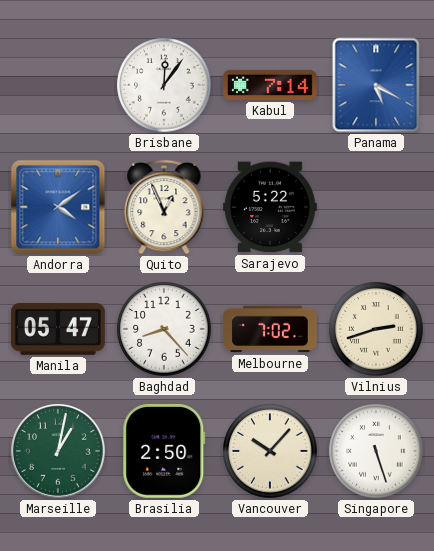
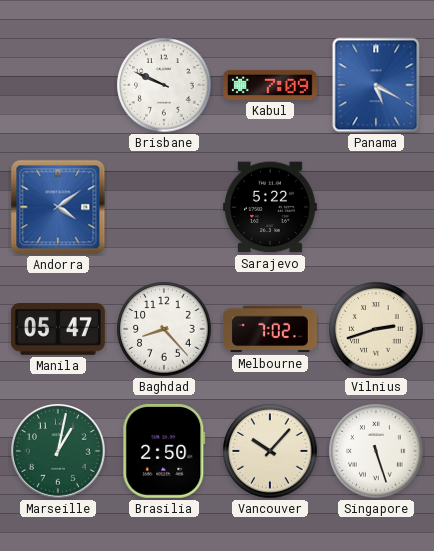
Brisbane: 12:06 -> 9:49 (164, 85)
Kabul: 7:14 -> 7:09 (271, 85)
Quito: 12:56 -> none (164, 207)
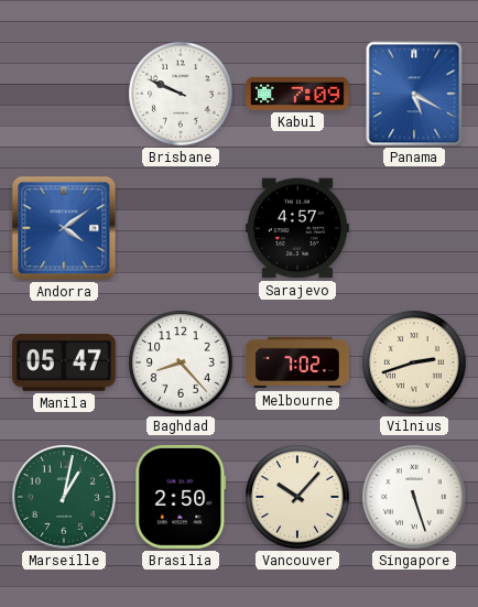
Sarajevo: 5:22 -> 4:57 (298, 228)
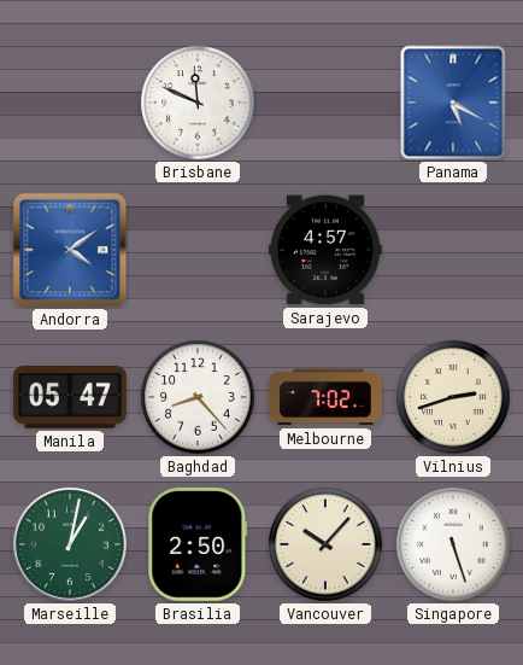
Brisbane: 9:49 -> 11:49 (198, 103)
Kabul: 7:09 -> none (298, 94)
